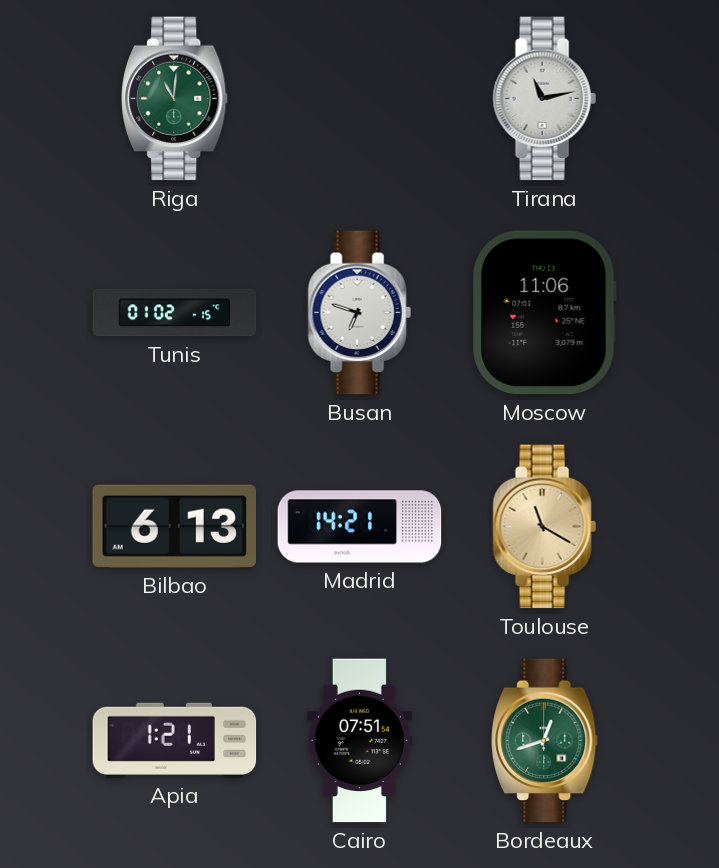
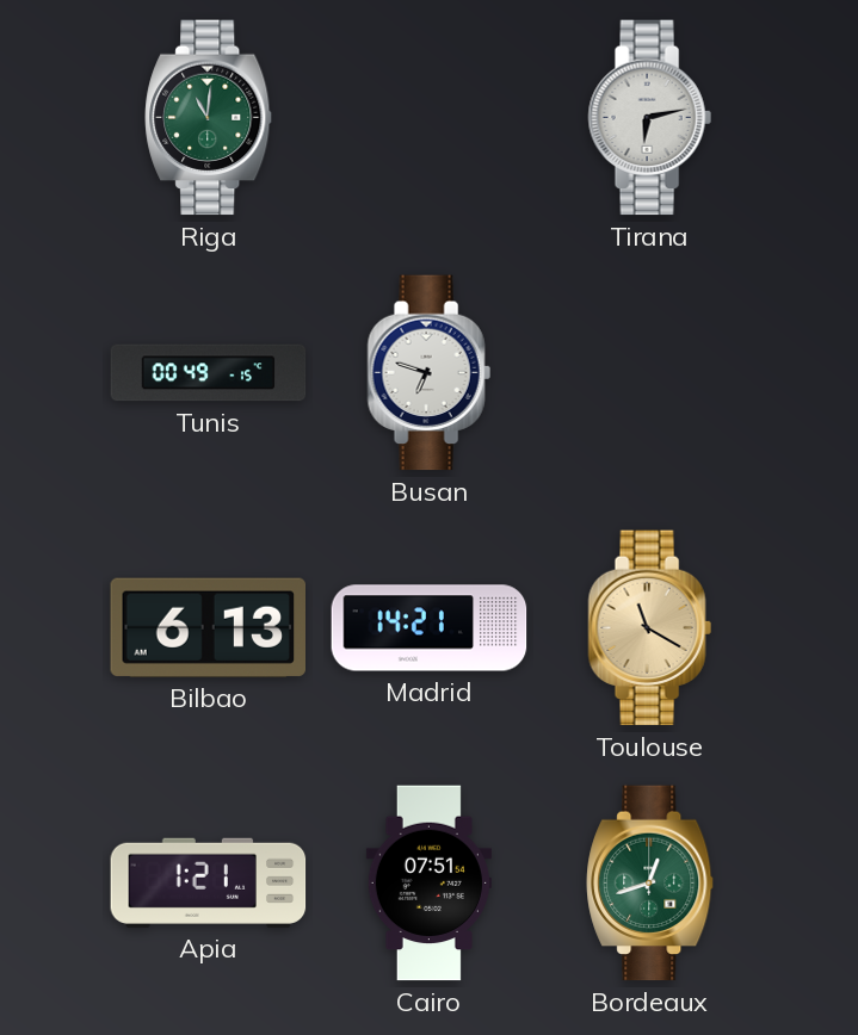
Tirana: 11:13 -> 6:13 (649, 118)
Tunis: 01:02 -> 00:49 (209, 373)
Moscow: 11:06 -> none (544, 313)
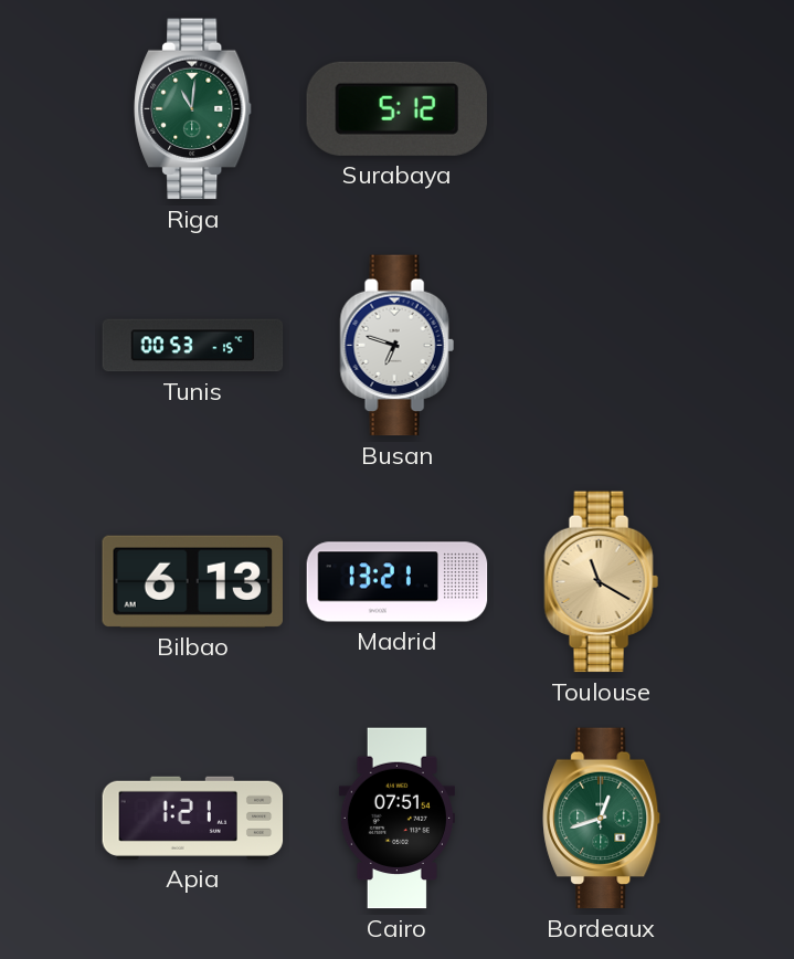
Surabaya: none -> 5:12 (396, 108)
Tirana: 6:13 -> none (649, 118)
Tunis: 00:49 -> 00:53 (193, 346)
Madrid: 14:21 -> 13:21 (398, 582)
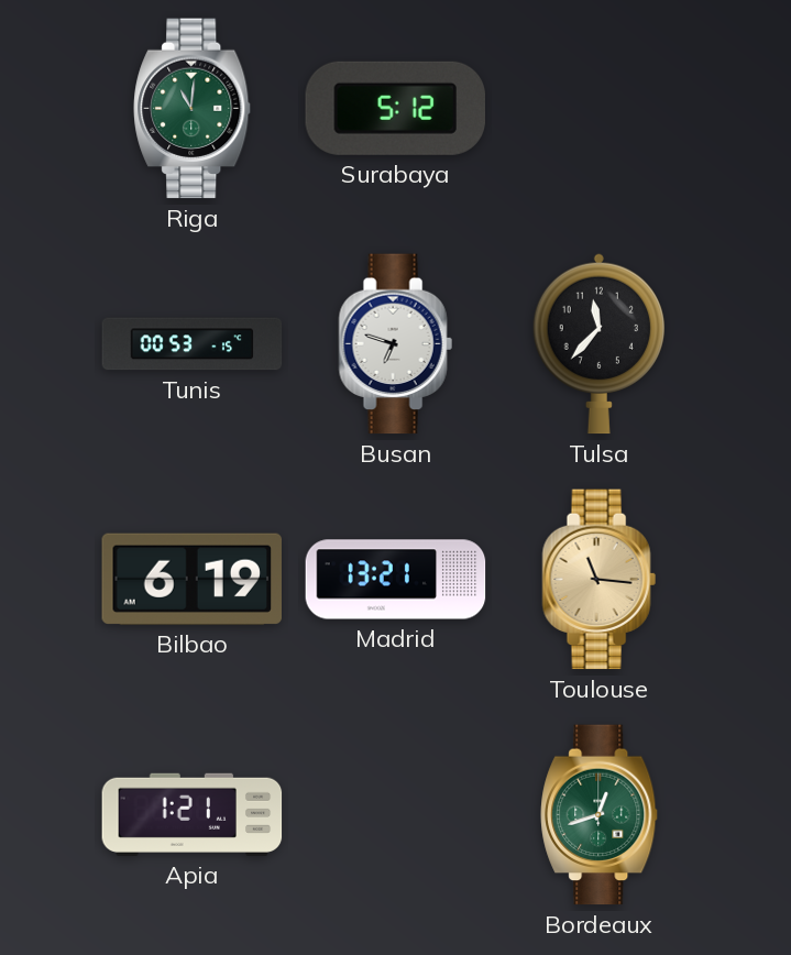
Tulsa: none -> 11:37 (598, 343)
Bilbao: 6:13 -> 6:19 (191, 579)
Toulouse: 11:20 -> 11:16 (598, 580)
Cairo: 07:51 -> none (396, 819)
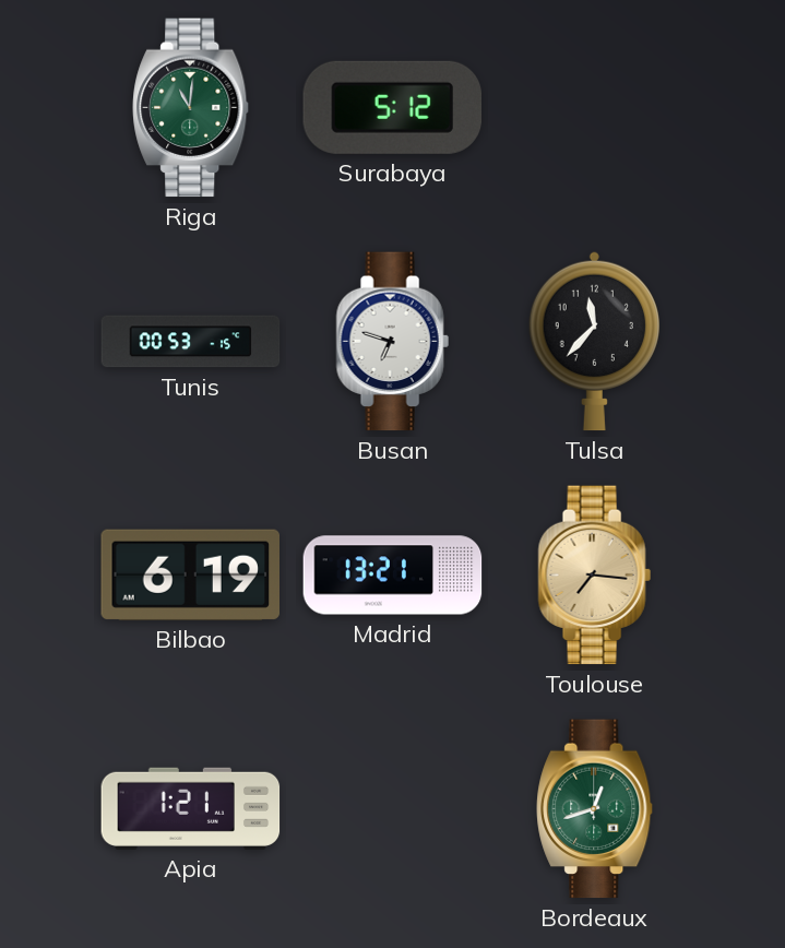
Toulouse: 11:16 -> 7:16 (594, 576)
